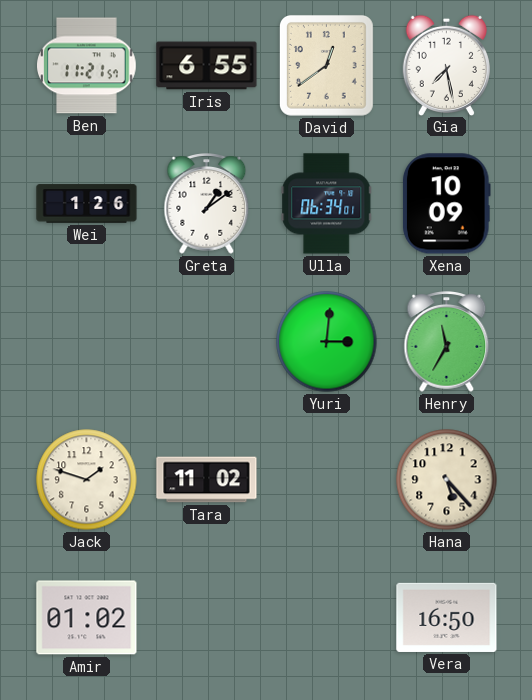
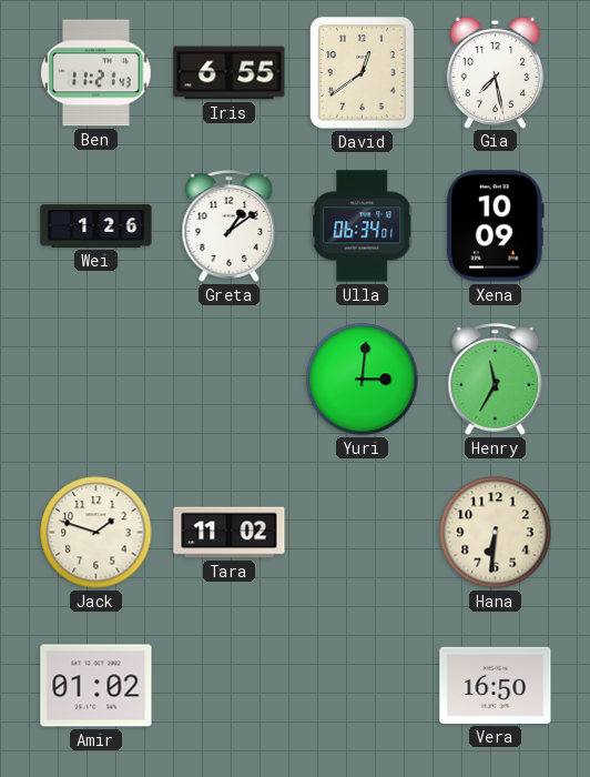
Ben: 11:21:57 -> 11:21:43 (96, 73)
Hana: 5:23 -> 6:31 (496, 533)
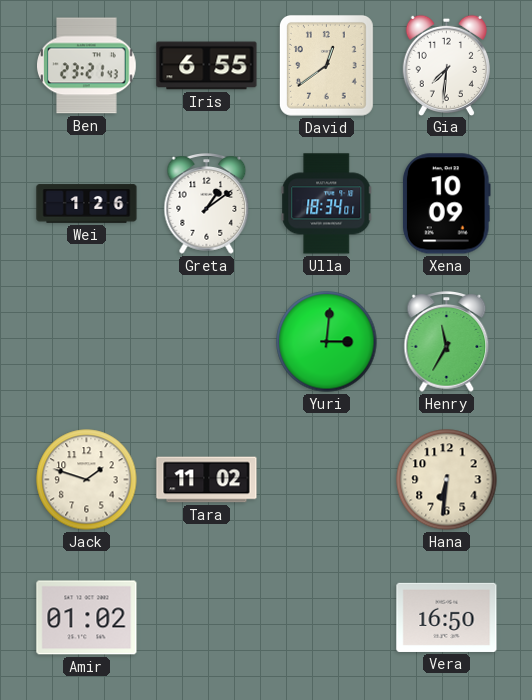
Ben: 11:21 -> 23:21 (87, 66)
Gia: 7:28 -> 7:31 (446, 65)
Ulla: 06:34 -> 18:34 (327, 204)
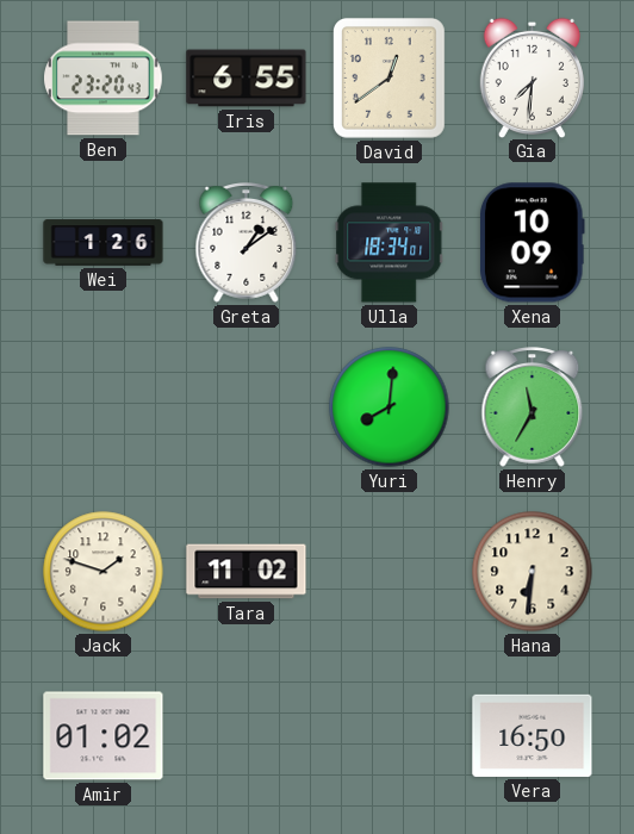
Ben: 23:21 -> 23:20 (104, 79)
Yuri: 3:01 -> 8:01 (390, 407)
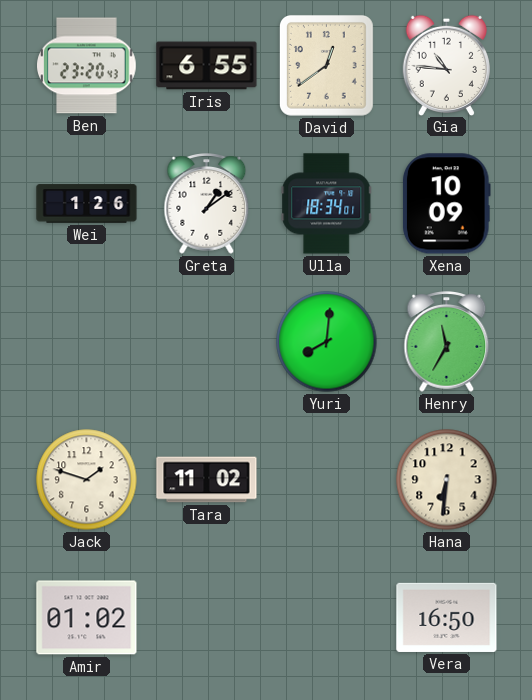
Gia: 7:31 -> 10:46 (446, 65)
